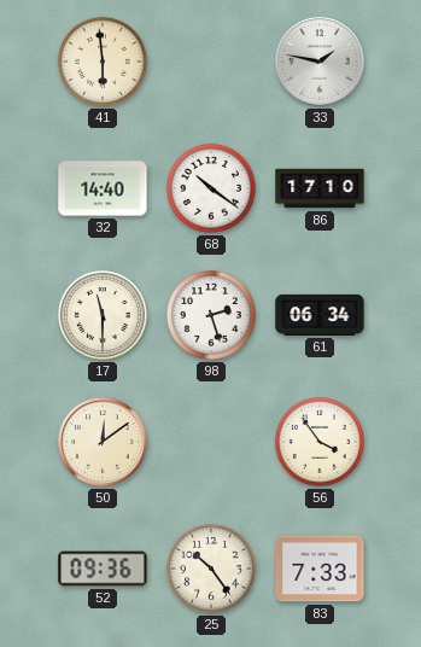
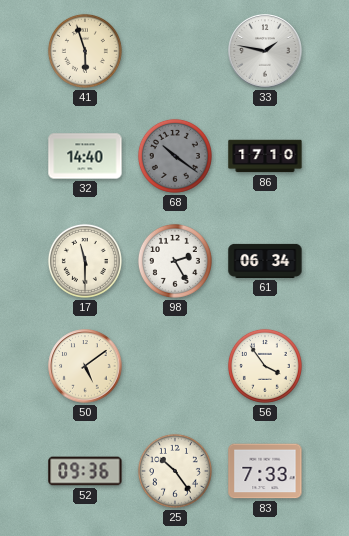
41: 5:59 -> 5:57 (85, 51)
68 dial: white -> grey (175, 156)
98: 2:27 -> 2:25 (175, 261)
50: 12:09 -> 5:09 (85, 366)
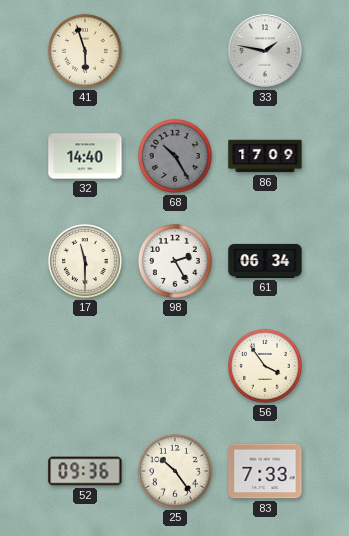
68: 10:21 -> 10:25 (175, 156)
86: 17:10 -> 17:09 (265, 156)
50: 5:09 -> none (85, 366)
